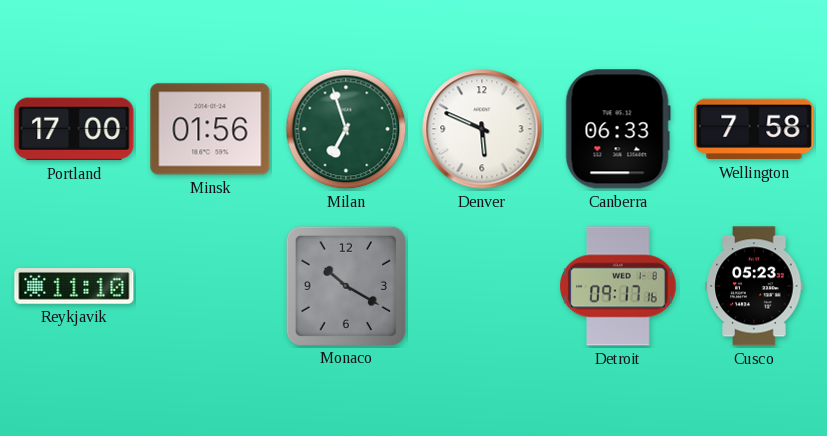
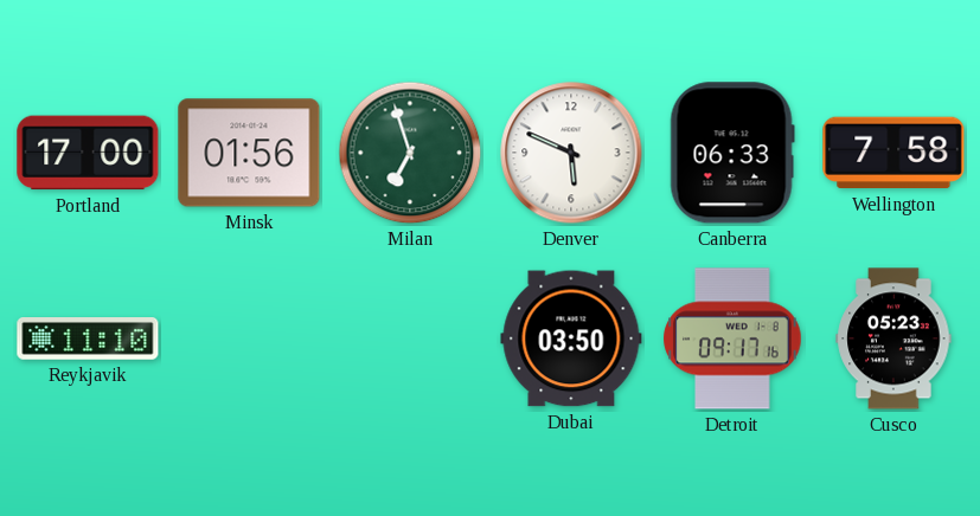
Monaco: 10:20 -> none (345, 285)
Dubai: none -> 03:50 (571, 338)
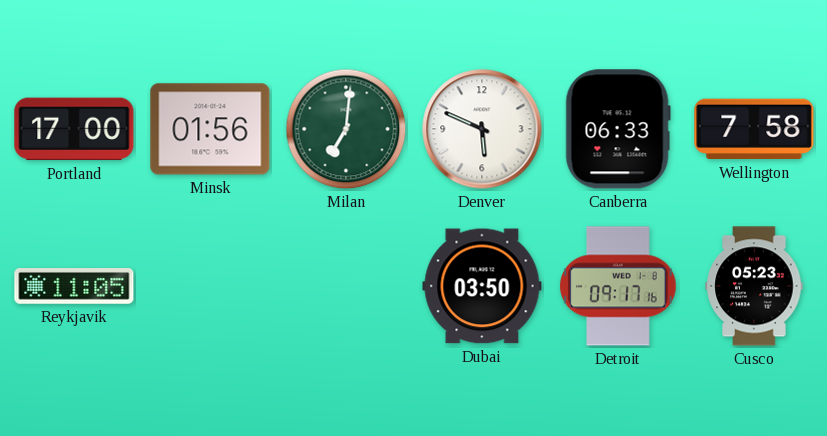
Milan: 6:57 -> 7:01 (346, 129)
Reykjavik: 11:10 -> 11:05 (74, 287)
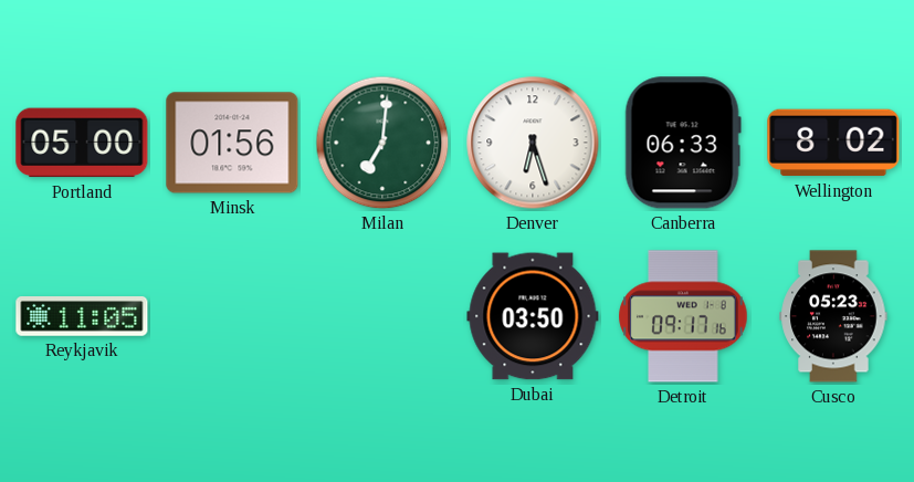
Portland: 17:00 -> 05:00 (82, 143)
Denver: 5:49 -> 6:27 (533, 143)
Wellington: 7:58 -> 8:02 (833, 143)
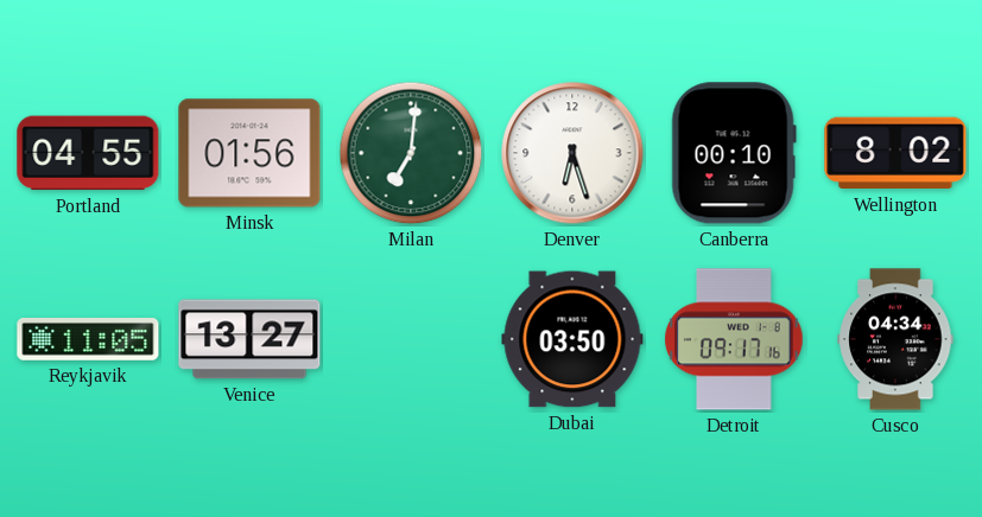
Portland: 05:00 -> 04:55 (88, 153)
Canberra: 06:33 -> 00:10 (734, 153)
Venice: none -> 13:27 (249, 339)
Cusco: 05:23 -> 04:34 (895, 339)
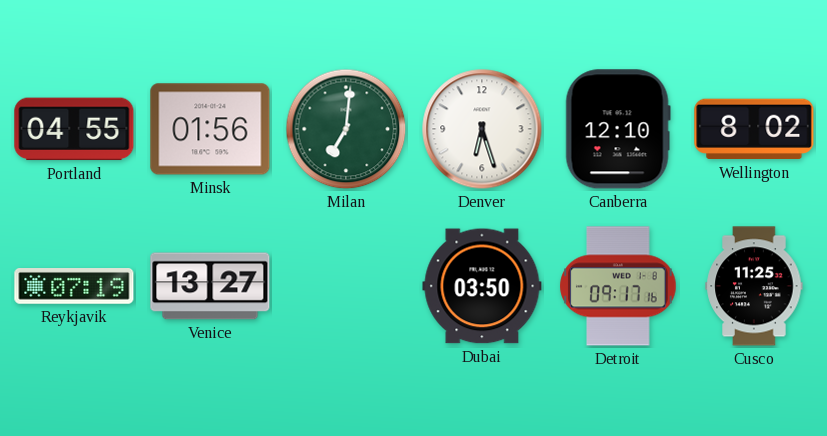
Canberra: 00:10 -> 12:10 (618, 129)
Reykjavik: 11:05 -> 07:19 (74, 287)
Cusco: 04:34 -> 11:25 (754, 286)
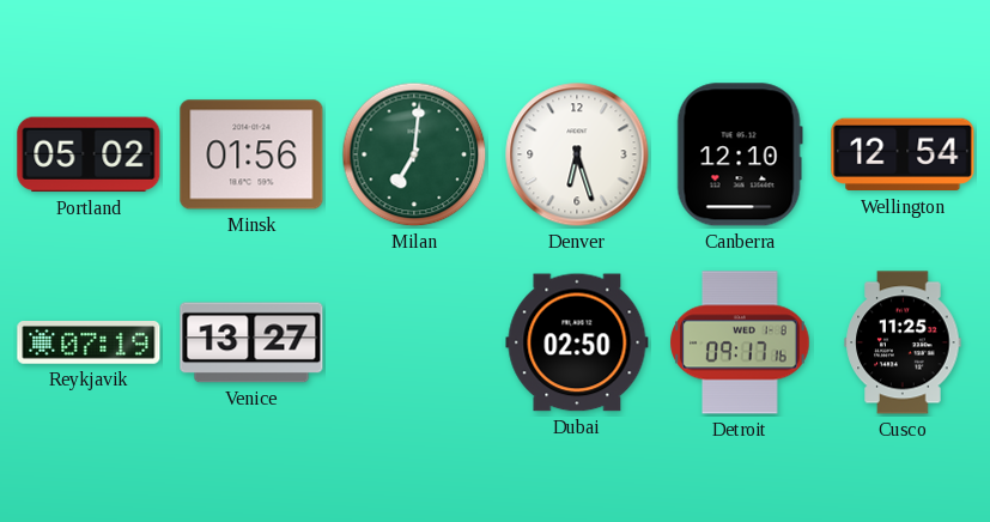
Portland: 04:55 -> 05:02 (89, 154)
Wellington: 8:02 -> 12:54 (903, 154)
Dubai: 03:50 -> 02:50 (577, 342)
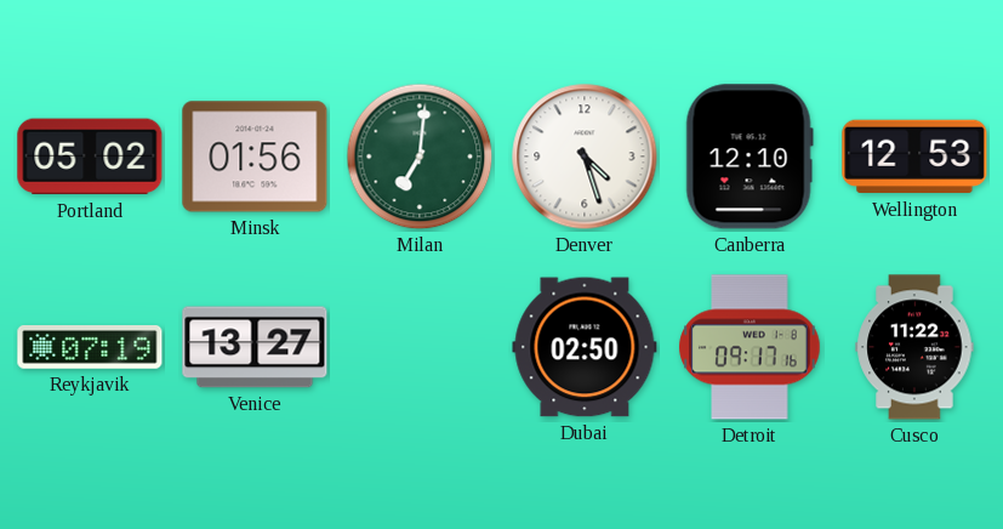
Denver: 6:27 -> 4:27 (585, 157)
Wellington: 12:54 -> 12:53 (914, 157)
Cusco: 11:25 -> 11:22 (914, 347)
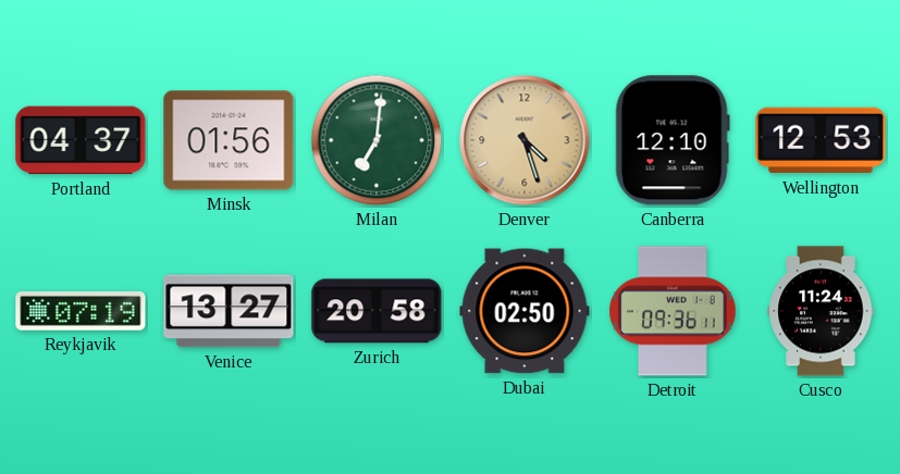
Portland: 05:02 -> 04:37 (81, 140)
Denver dial: white -> champagne (525, 140)
Zurich: none -> 20:58 (377, 311)
Detroit: 09:17 -> 09:36 (673, 311)
Cusco: 11:22 -> 11:24 (821, 311)
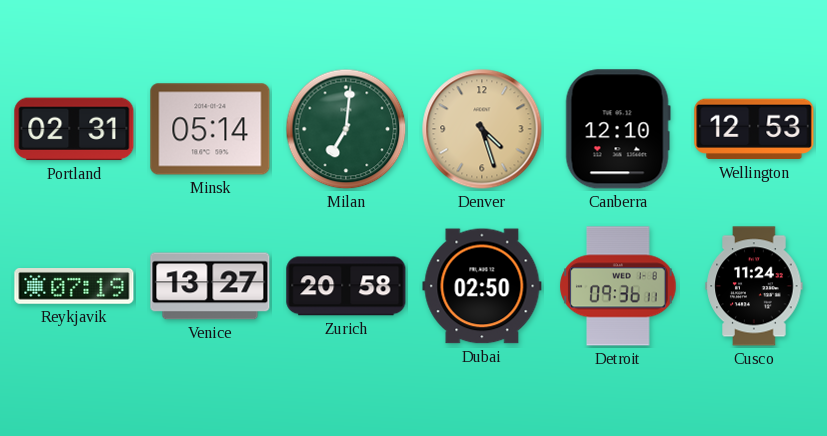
Portland: 04:37 -> 02:31 (74, 129)
Minsk: 01:56 -> 05:14 (210, 129)
